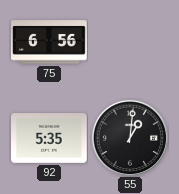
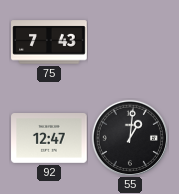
75: 6:56 -> 7:43 (49, 42)
92: 5:35 -> 12:47 (49, 139)
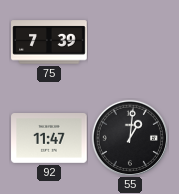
75: 7:43 -> 7:39 (49, 42)
92: 12:47 -> 11:47 (49, 139)
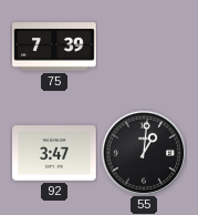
92: 11:47 -> 3:47 (54, 154)
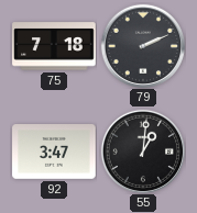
75: 7:39 -> 7:18 (54, 46)
79: none -> 2:11 (142, 45)
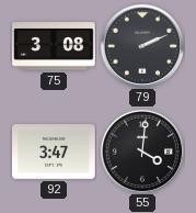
75: 7:18 -> 3:08 (54, 46)
55: 1:01 -> 4:01 (141, 150)
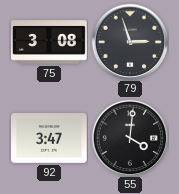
79: 2:11 -> 2:57 (129, 41)
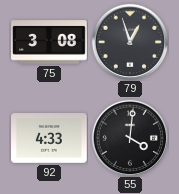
79: 2:57 -> 12:57 (129, 41)
92: 3:47 -> 4:33 (49, 139)
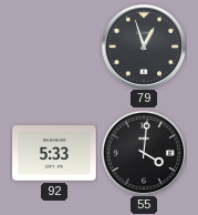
75: 3:08 -> none (49, 42)
92: 4:33 -> 5:33 (54, 154)
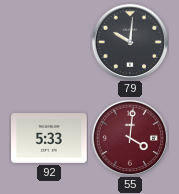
79: 12:57 -> 10:01 (129, 41)
55 dial: black -> burgundy (129, 137)
